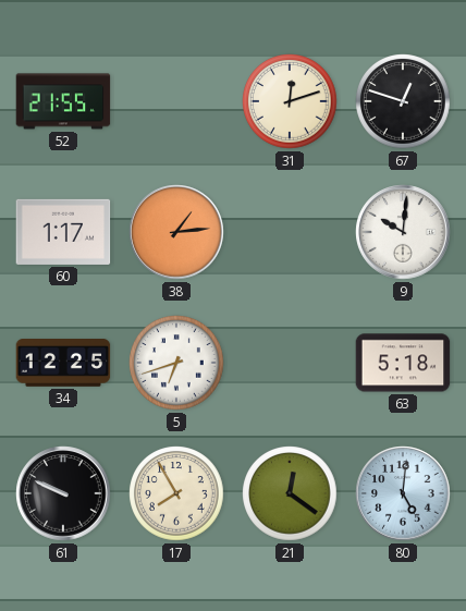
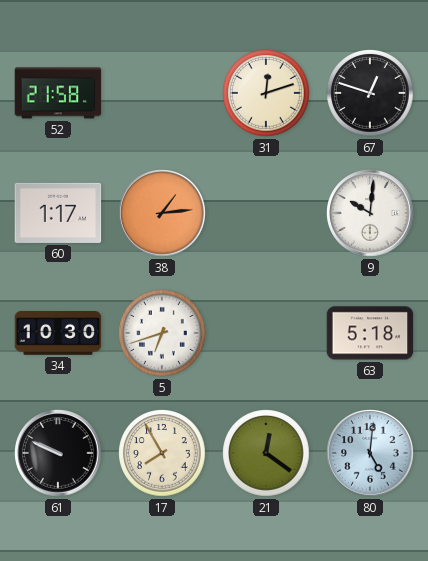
52: 21:55 -> 21:58 (58, 93)
34: 12:25 -> 10:30 (58, 334)
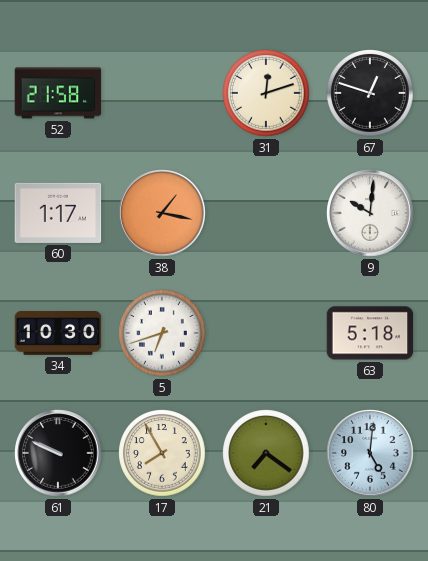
38: 1:14 -> 1:17 (162, 213)
21: 12:21 -> 7:21 (266, 453)
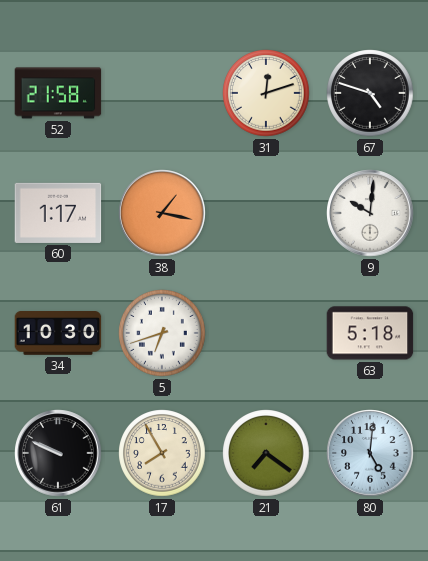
67: 12:48 -> 4:48 (370, 93)
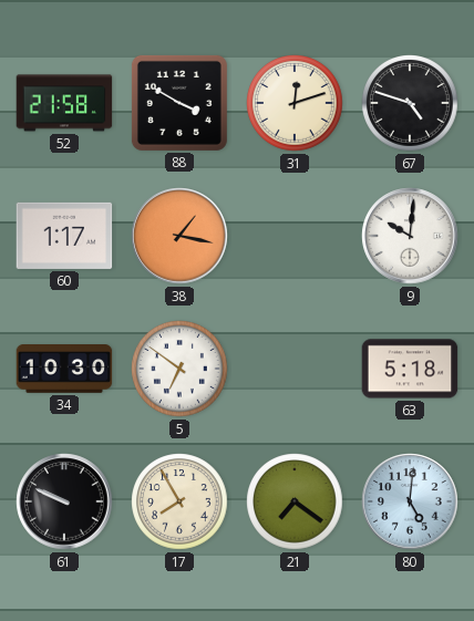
88: none -> 3:50 (179, 103)
5: 6:42 -> 6:51 (179, 369)
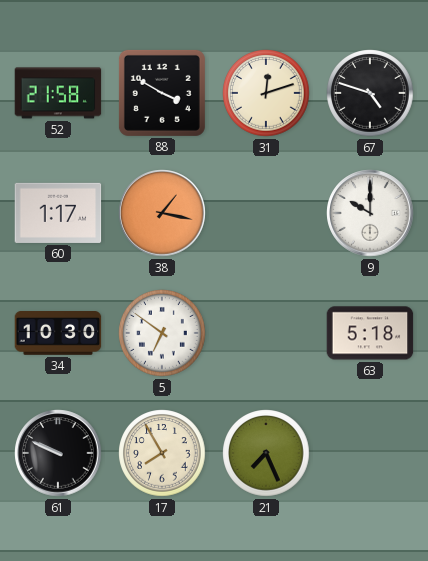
9: 10:01 -> 10:00 (370, 213)
21: 7:21 -> 7:26 (266, 453)
80: 5:01 -> none (410, 501)
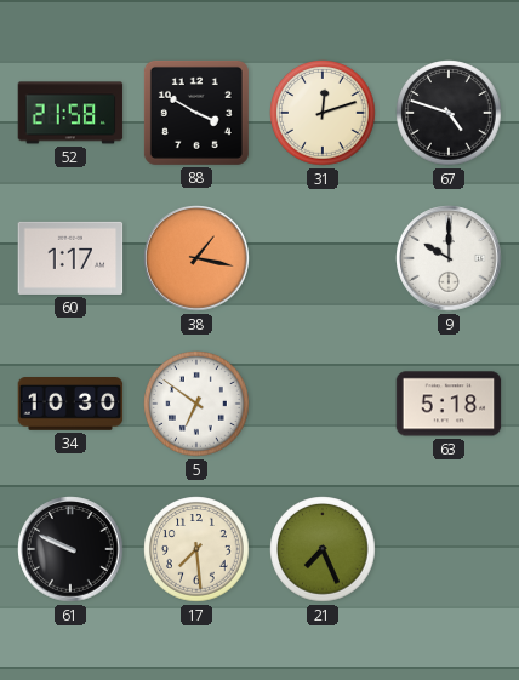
17: 7:55 -> 7:29 (196, 549)
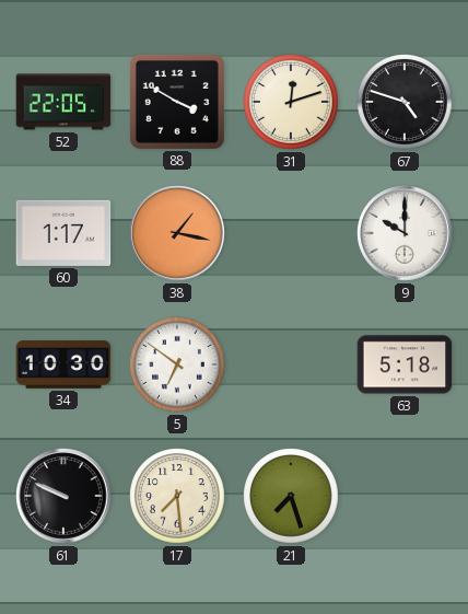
52: 21:58 -> 22:05 (63, 102)
21: 7:26 -> 7:27 (291, 496)
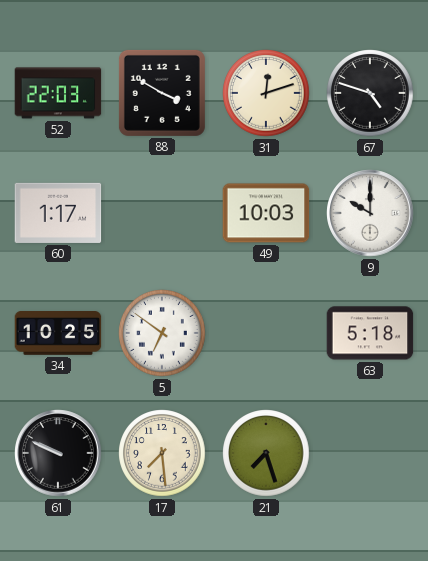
52: 22:05 -> 22:03 (58, 93)
38: 1:17 -> none (177, 233)
49: none -> 10:03 (266, 213)
34: 10:30 -> 10:25 (58, 334)
